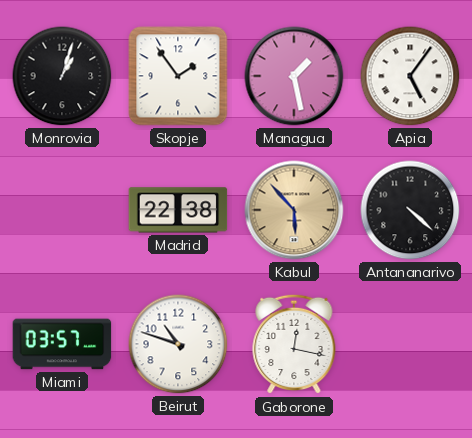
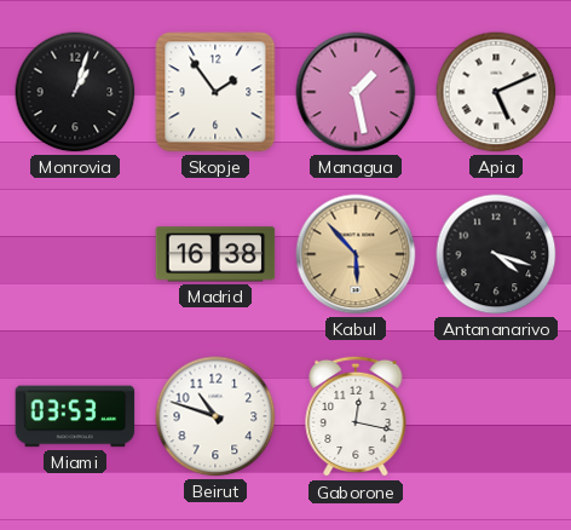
Apia: 5:06 -> 5:11 (496, 92)
Madrid: 22:38 -> 16:38 (215, 254)
Antananarivo: 4:22 -> 4:18 (496, 254)
Miami: 03:57 -> 03:53 (75, 416)
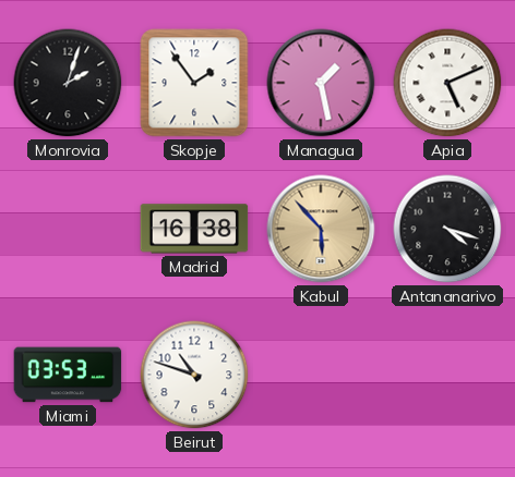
Monrovia: 1:03 -> 2:03 (68, 83)
Gaborone: 12:17 -> none (356, 416)
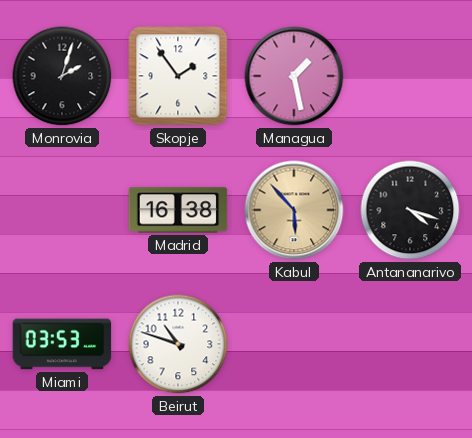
Apia: 5:11 -> none (447, 83)
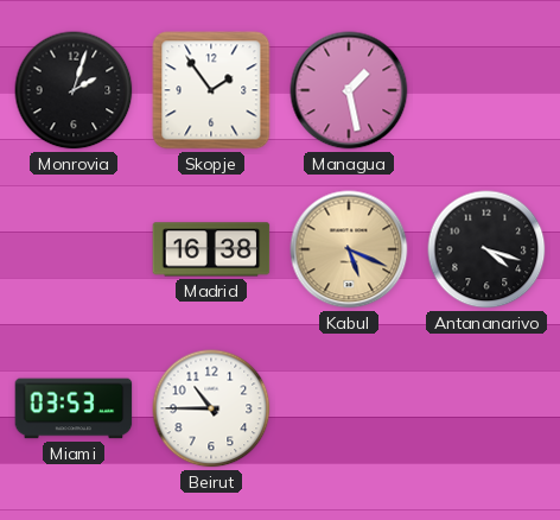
Kabul: 5:53 -> 5:19 (349, 249)
Beirut: 10:48 -> 10:45 (211, 408)
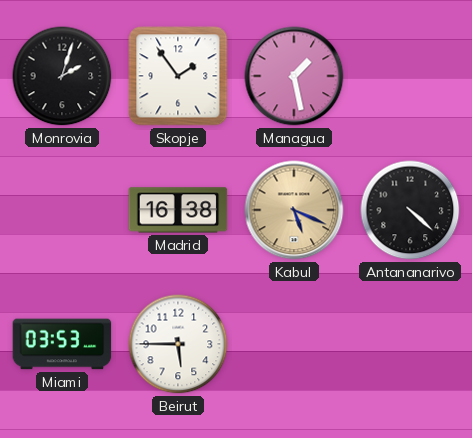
Antananarivo: 4:18 -> 4:22 (410, 210)
Beirut: 10:45 -> 5:45 (178, 344)
